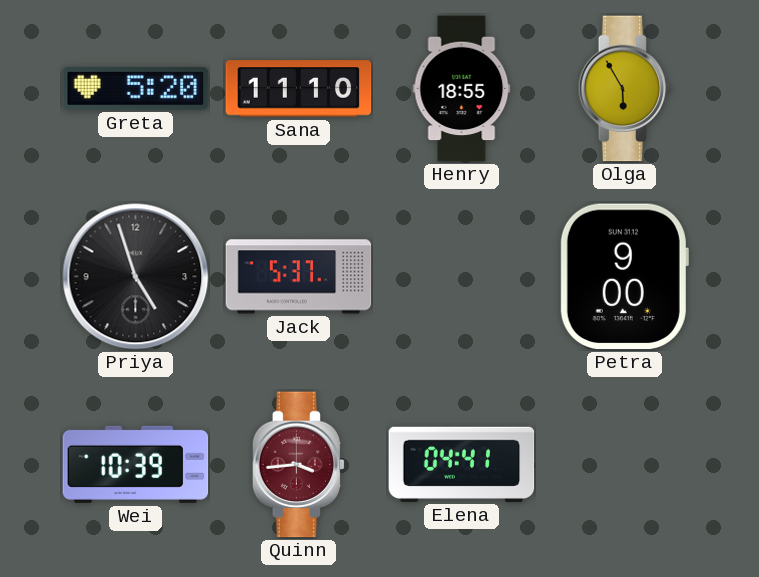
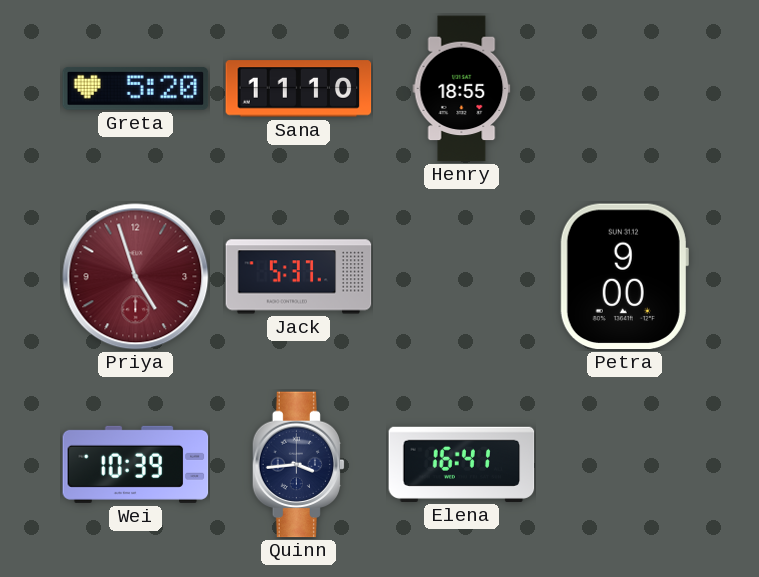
Olga: 5:55 -> none (625, 89)
Priya dial: black -> burgundy (136, 277)
Quinn dial: burgundy -> navy (299, 465)
Elena: 04:41 -> 16:41 (462, 464)
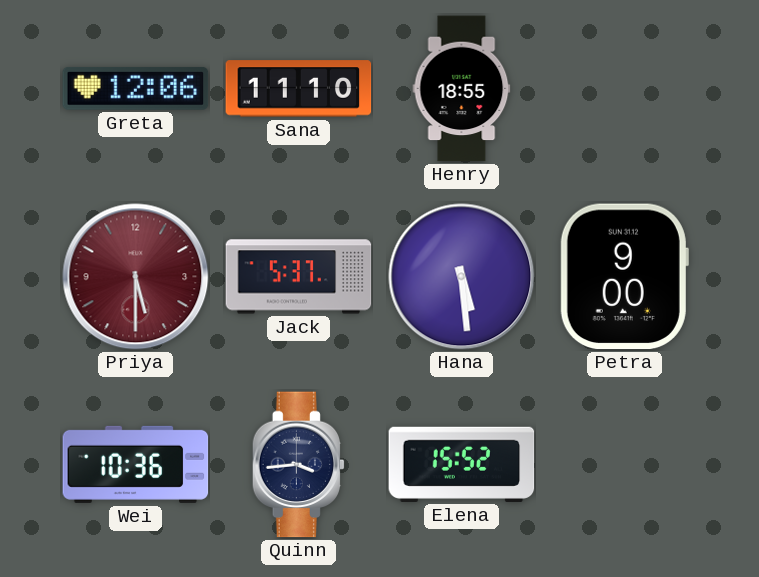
Greta: 5:20 -> 12:06 (136, 89)
Priya: 4:57 -> 5:30 (136, 277)
Hana: none -> 5:29 (462, 277)
Wei: 10:39 -> 10:36 (136, 464)
Elena: 16:41 -> 15:52 (462, 464)
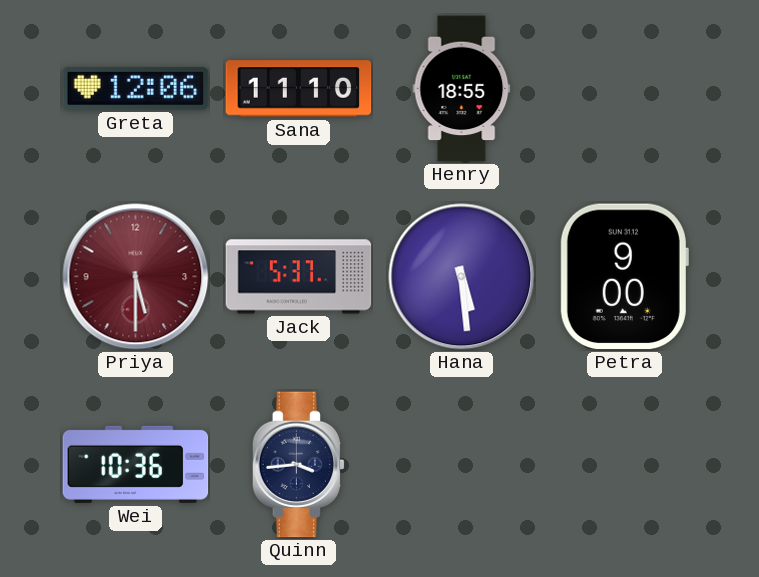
Elena: 15:52 -> none (462, 464)
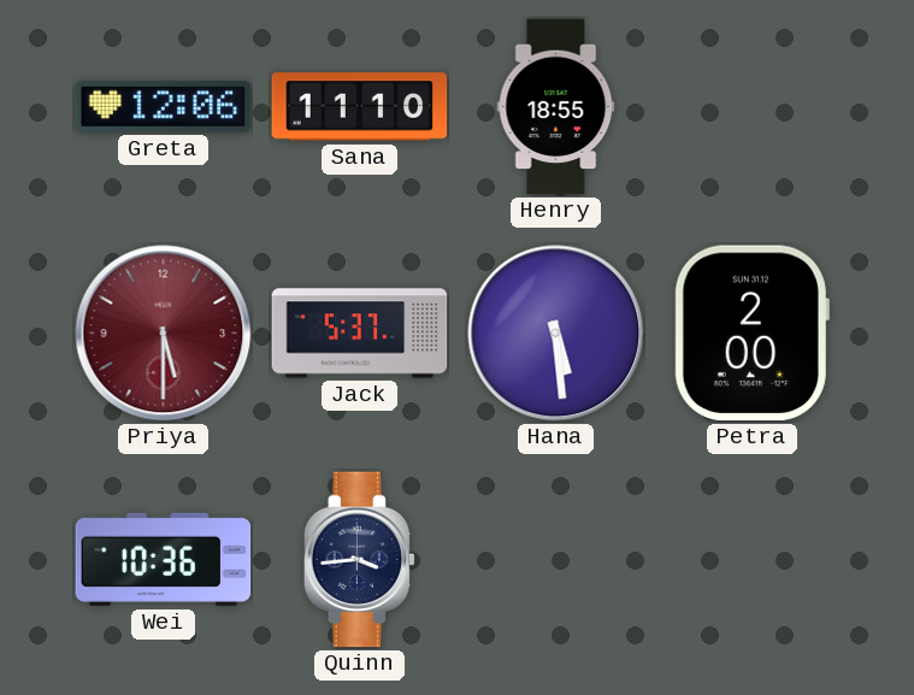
Petra: 9:00 -> 2:00 (751, 334)
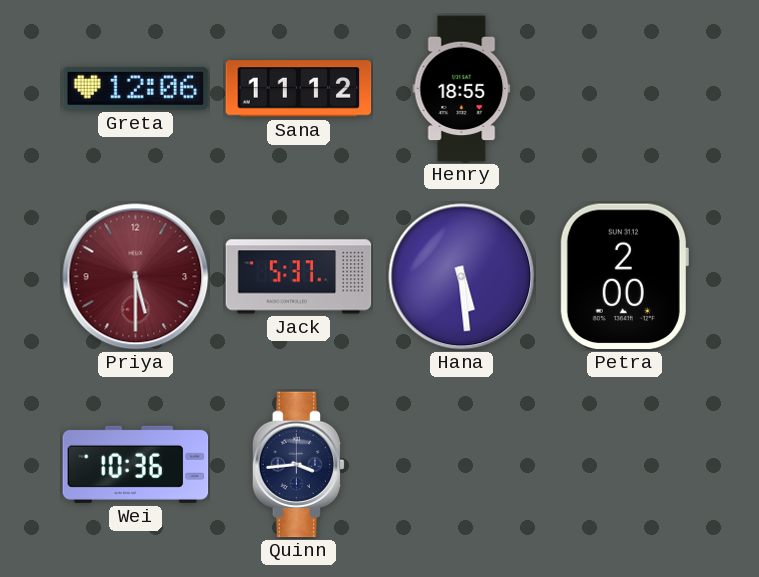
Sana: 11:10 -> 11:12 (299, 89)
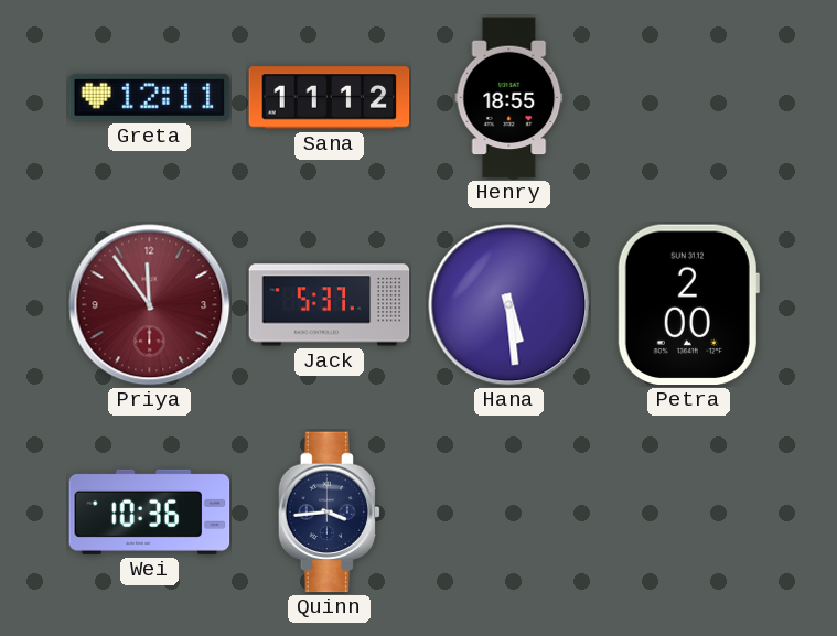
Greta: 12:06 -> 12:11 (150, 98)
Priya: 5:30 -> 11:54 (150, 305)
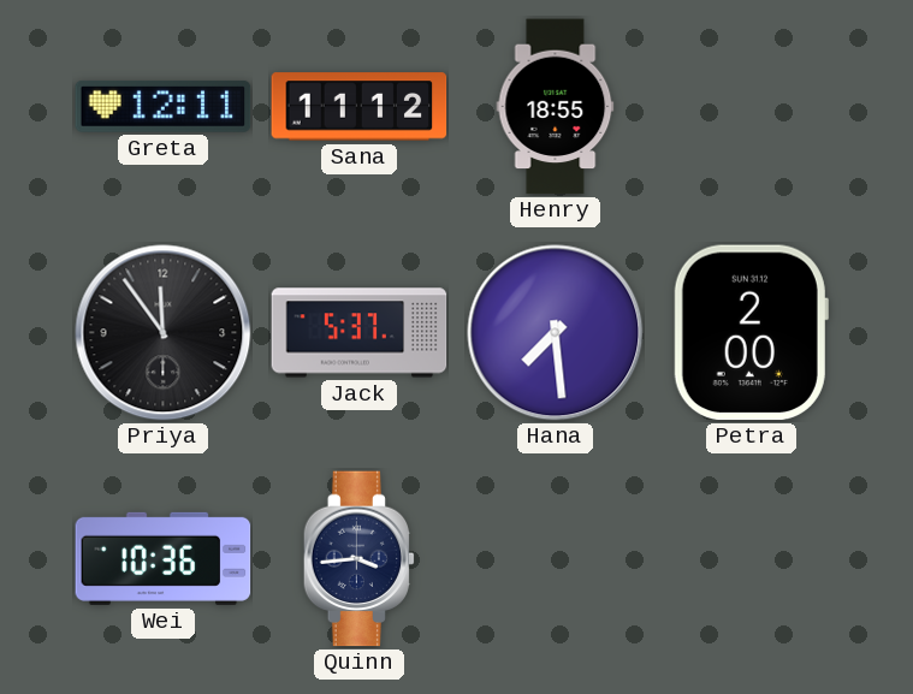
Priya dial: burgundy -> black (164, 333)
Hana: 5:29 -> 7:29 (556, 333)
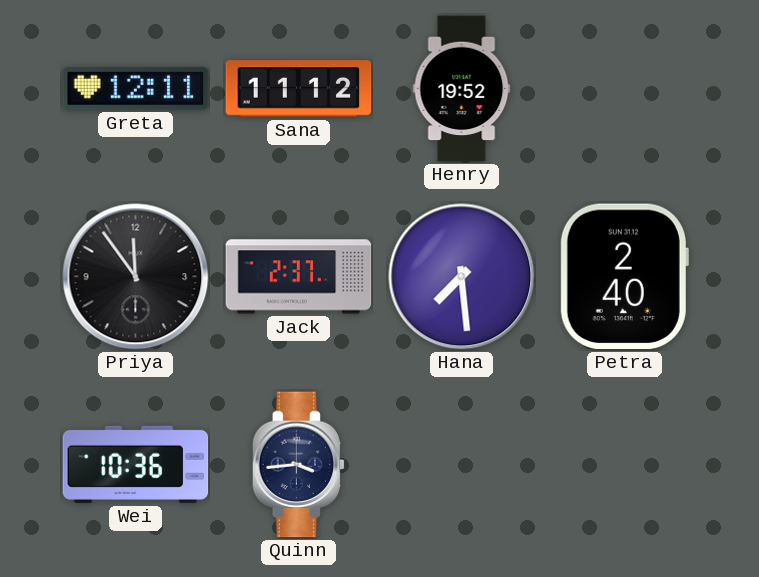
Henry: 18:55 -> 19:52 (462, 89)
Jack: 5:37 -> 2:37 (299, 277)
Petra: 2:00 -> 2:40 (624, 277)
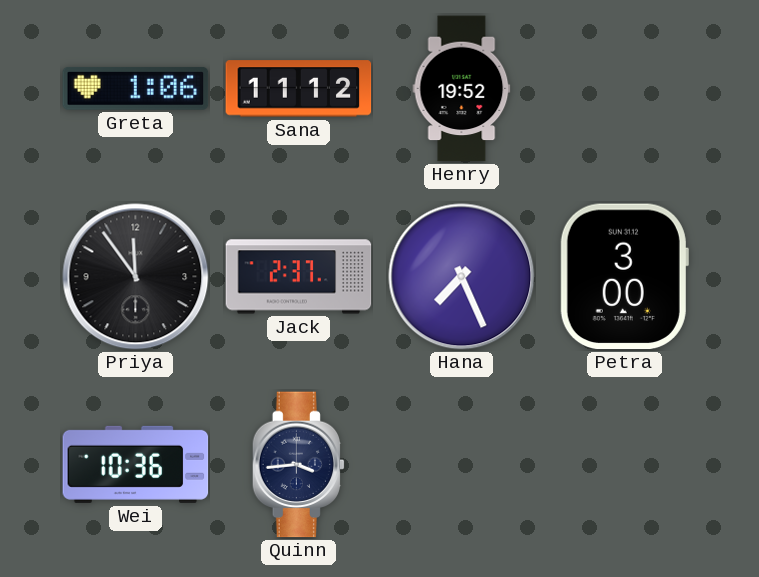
Greta: 12:11 -> 1:06 (136, 89)
Hana: 7:29 -> 7:26 (462, 277)
Petra: 2:40 -> 3:00 (624, 277)
